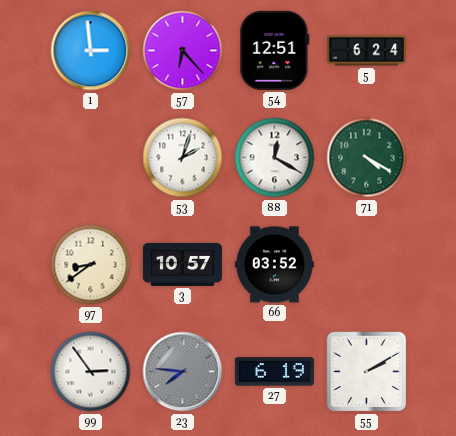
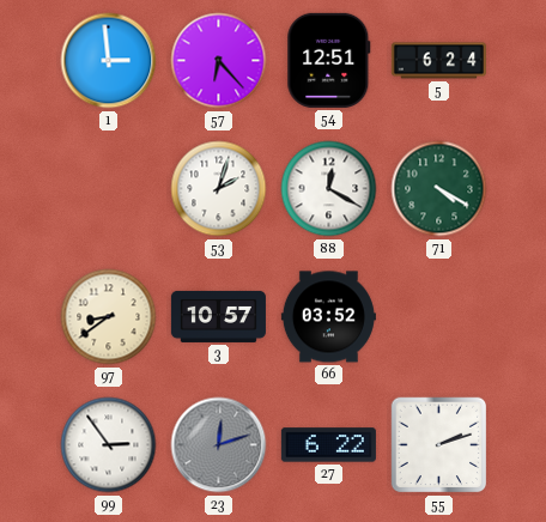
23: 7:46 -> 12:12 (219, 445)
27: 6:19 -> 6:22 (328, 445)
55: 2:10 -> 2:12 (439, 445)
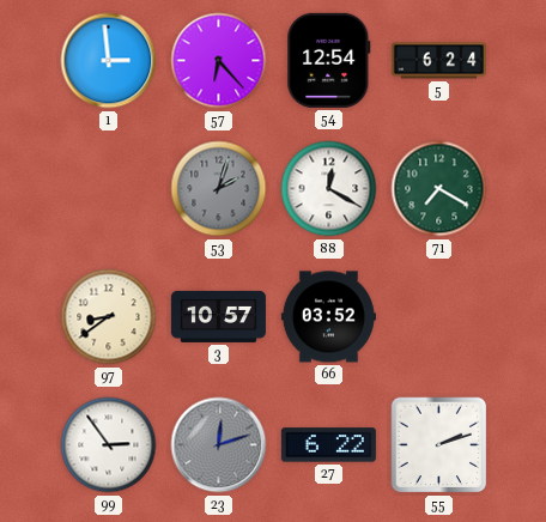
54: 12:51 -> 12:54 (329, 60)
53 dial: white -> grey (219, 189)
71: 4:20 -> 7:20 (439, 189)
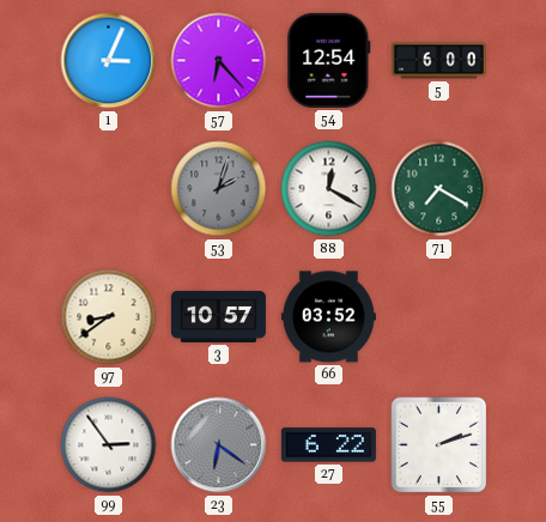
1: 2:59 -> 3:04 (109, 61)
5: 6:24 -> 6:00 (438, 61)
23: 12:12 -> 6:21 (219, 445)
